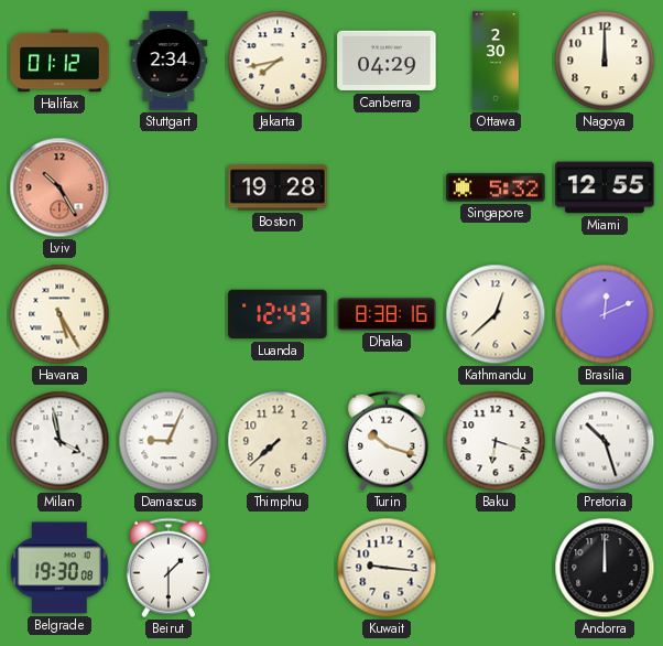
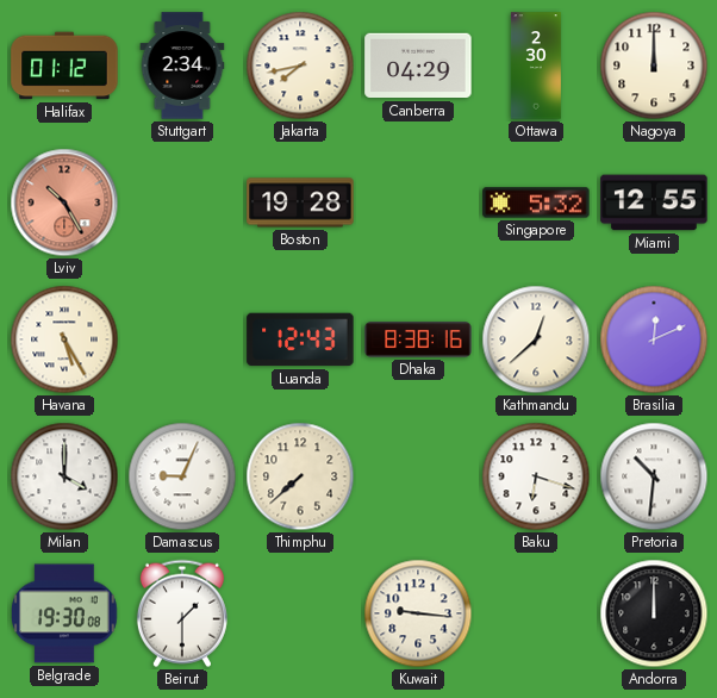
Milan: 3:58 -> 4:00 (64, 476)
Turin: 10:18 -> none (387, 441)
Pretoria: 10:27 -> 10:31 (654, 476)
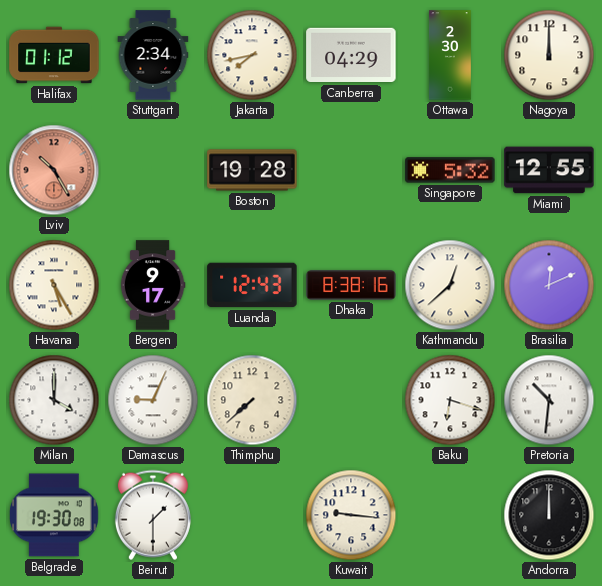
Bergen: none -> 9:17 (153, 285)
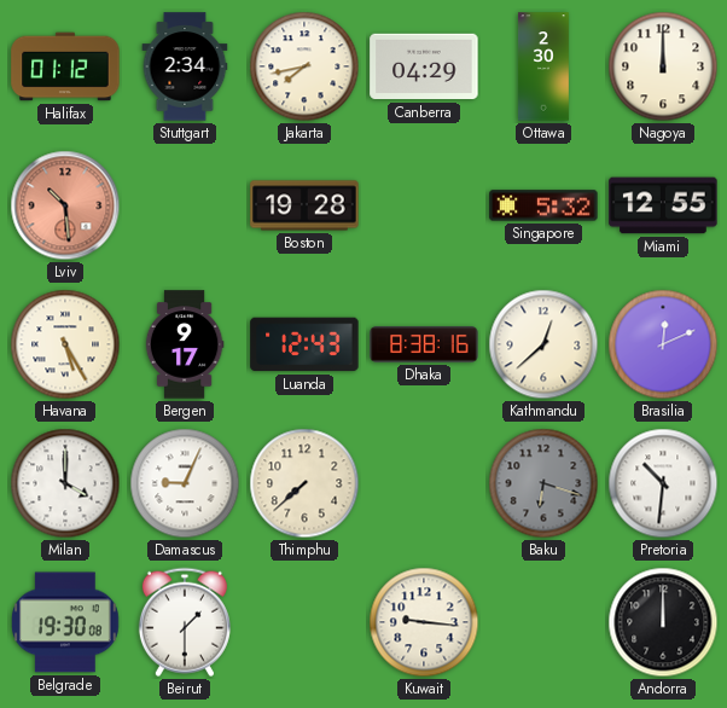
Lviv: 10:25 -> 10:29 (65, 205)
Baku dial: white -> grey (543, 483)
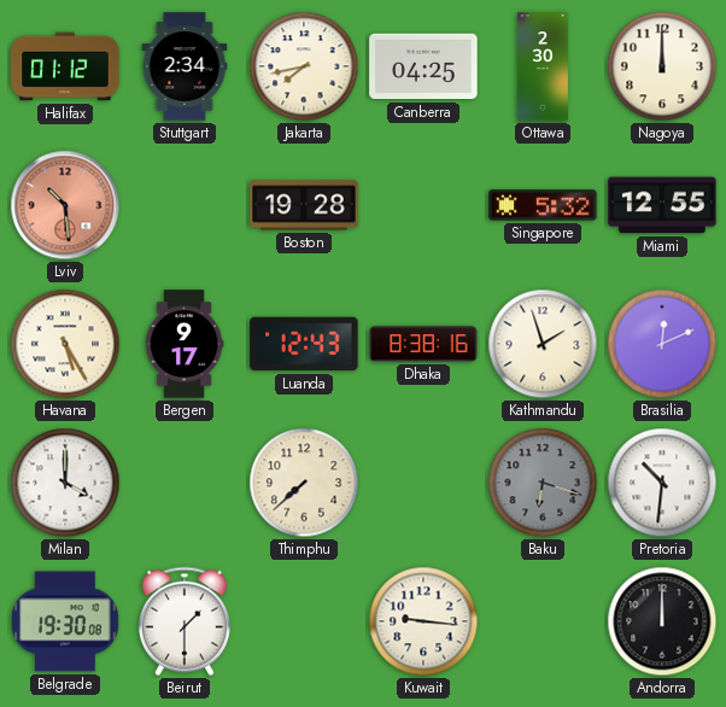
Canberra: 04:29 -> 04:25 (423, 66)
Kathmandu: 12:38 -> 1:57 (543, 344)
Damascus: 9:04 -> none (185, 483)
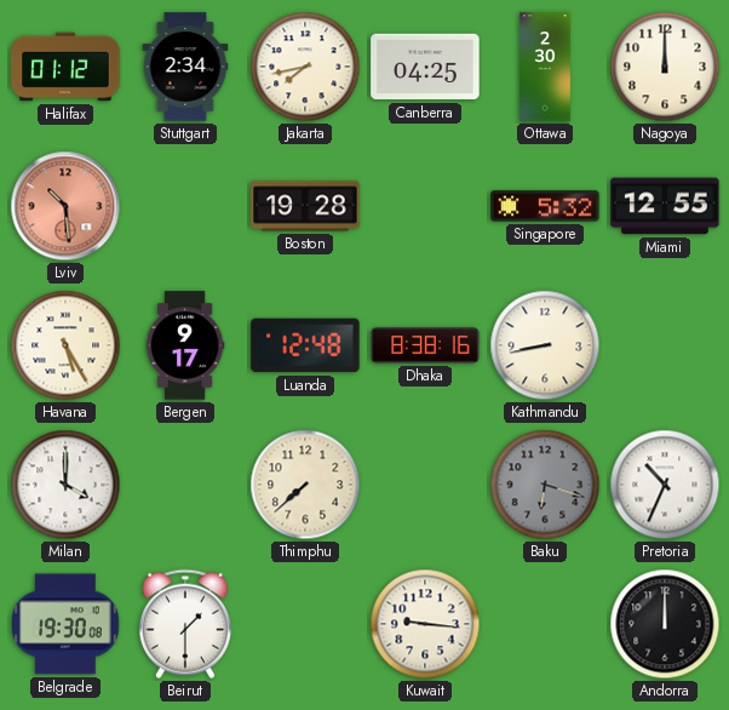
Luanda: 12:43 -> 12:48 (305, 345)
Kathmandu: 1:57 -> 8:43 (545, 345)
Brasilia: 12:11 -> none (662, 344)
Pretoria: 10:31 -> 10:34 (665, 485)
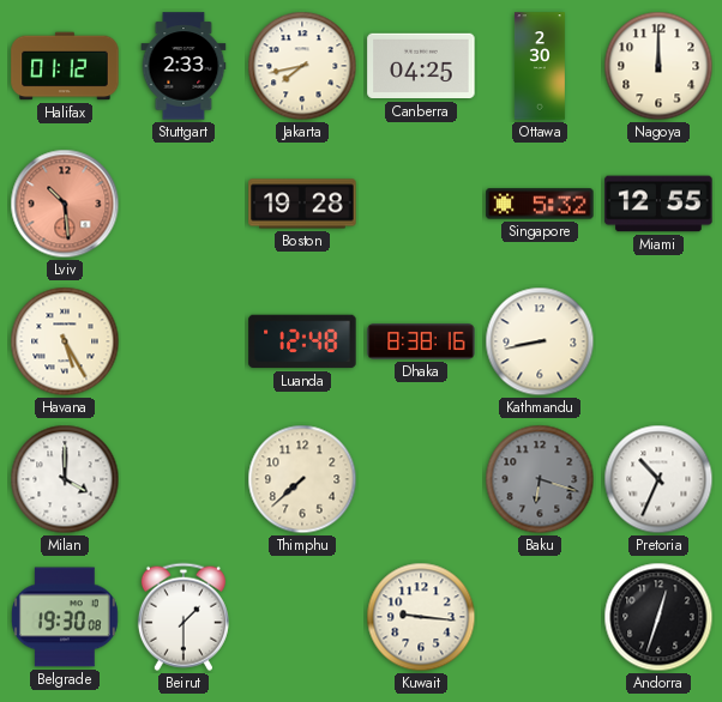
Stuttgart: 2:34 -> 2:33 (183, 66)
Bergen: 9:17 -> none (185, 345)
Andorra: 12:00 -> 12:33 (658, 617)
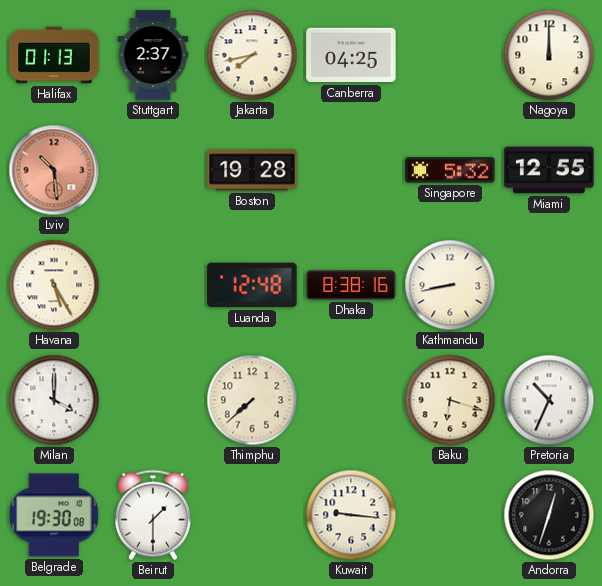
Halifax: 01:12 -> 01:13 (54, 55)
Stuttgart: 2:33 -> 2:37 (153, 55)
Ottawa: 2:30 -> none (540, 66)
Baku dial: grey -> cream (450, 400)
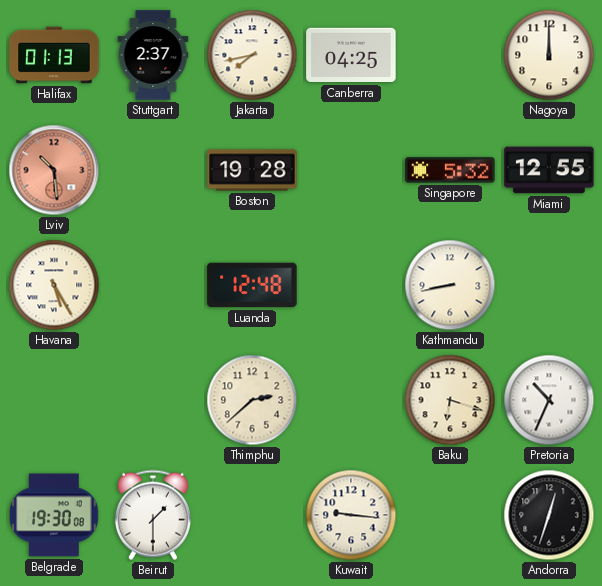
Dhaka: 8:38 -> none (351, 285)
Milan: 4:00 -> none (54, 400)
Thimphu: 7:38 -> 2:38 (252, 400)
